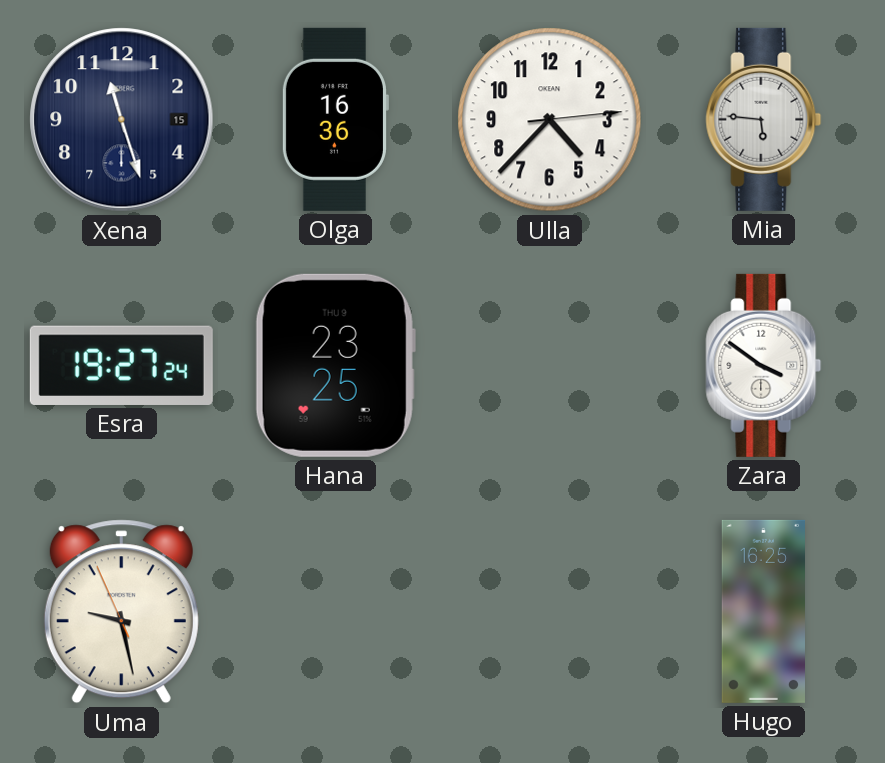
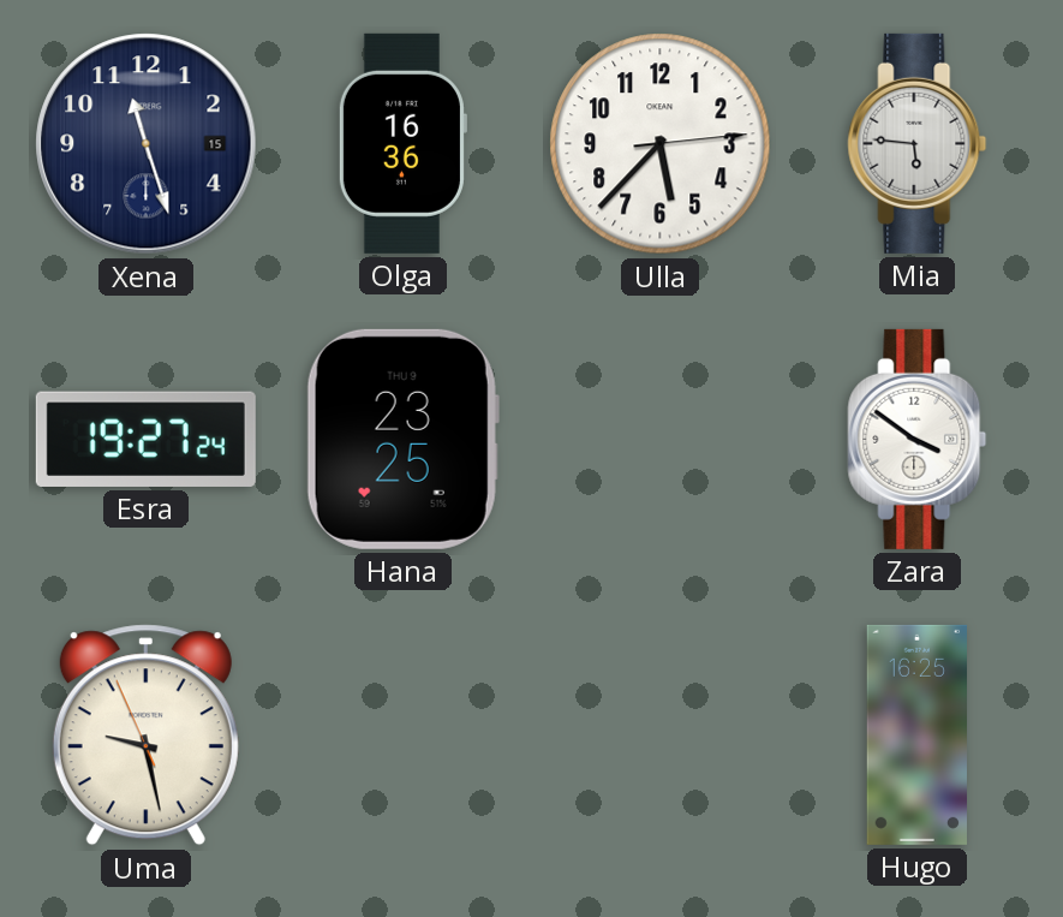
Ulla: 4:37 -> 5:37 (661, 144)
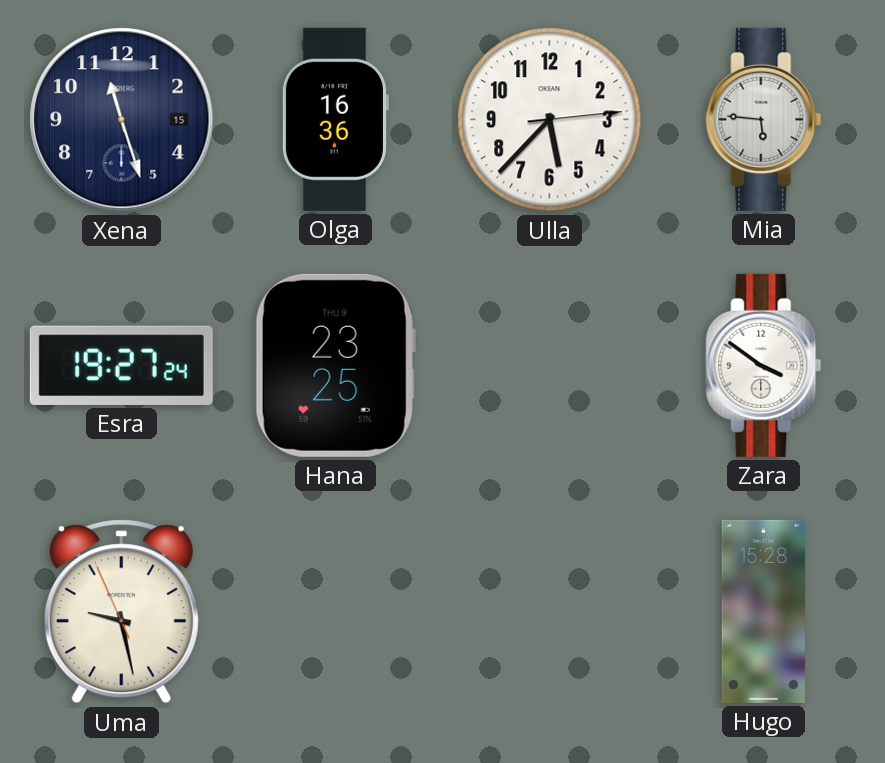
Hugo: 16:25 -> 15:28 (763, 611)
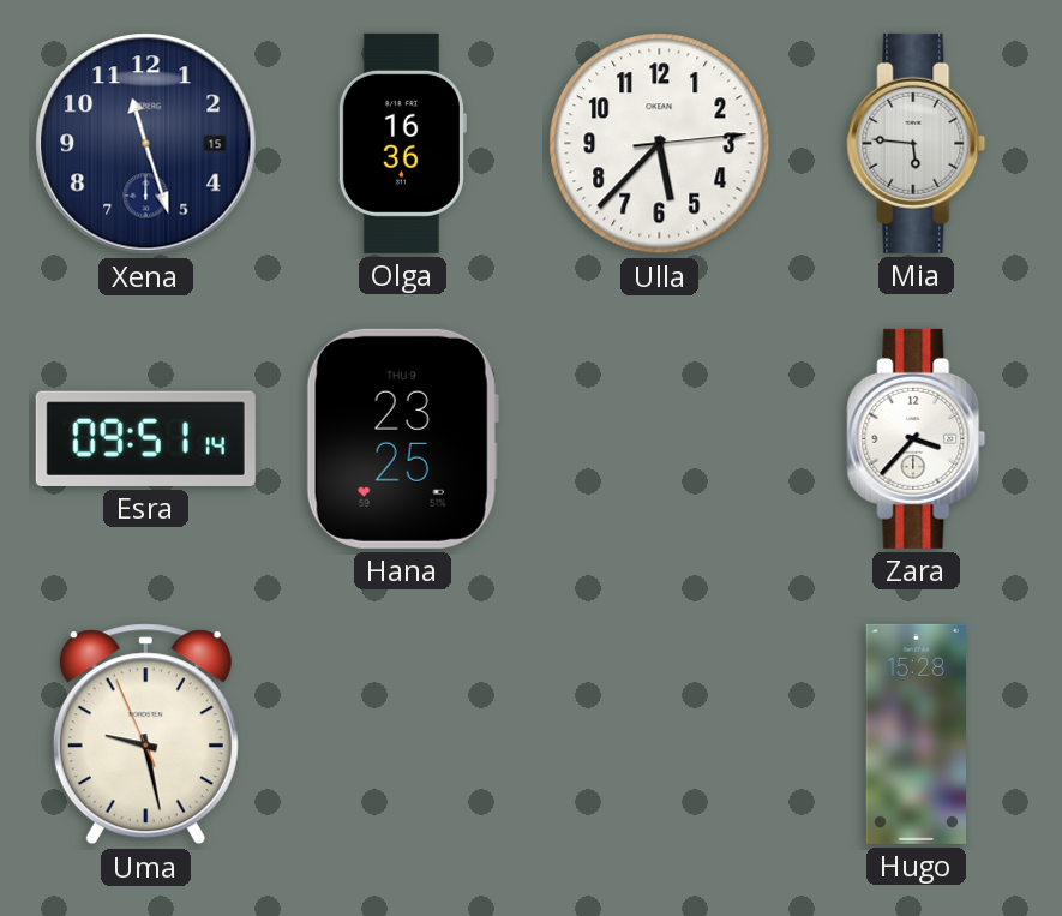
Esra: 19:27 -> 09:51 (145, 438)
Zara: 3:51 -> 3:37 (917, 438)
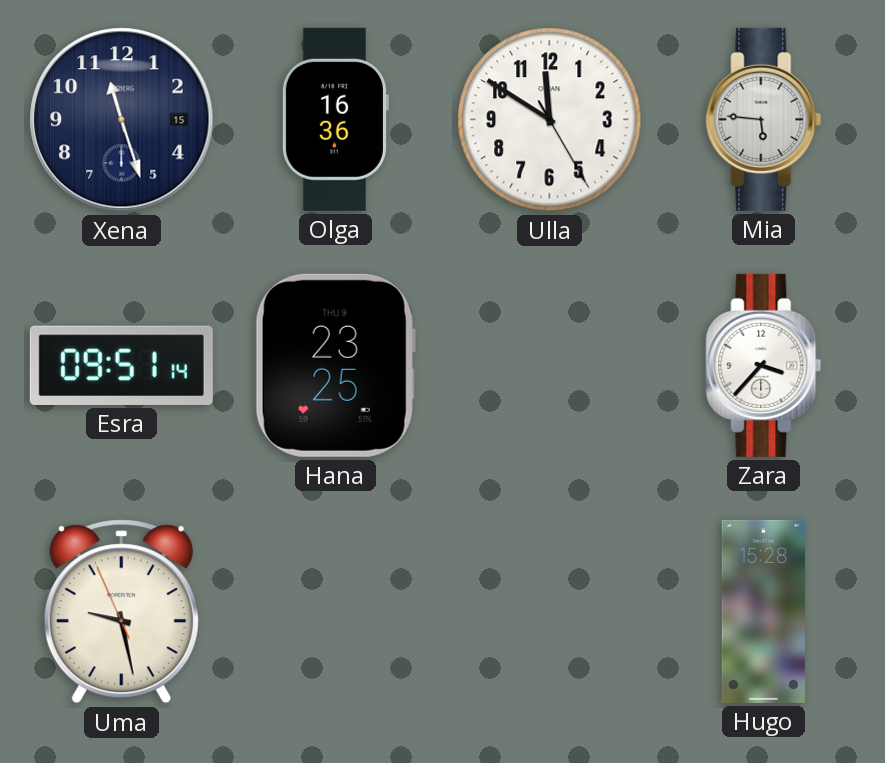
Ulla: 5:37 -> 11:50 (550, 120)
